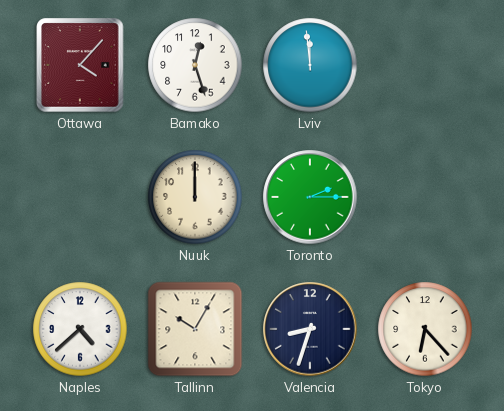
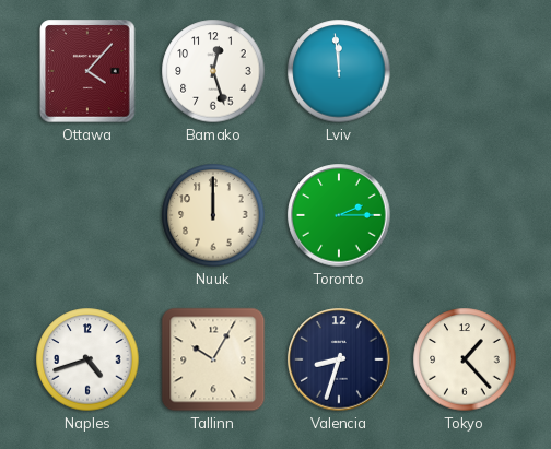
Naples: 4:38 -> 4:42 (87, 359)
Tokyo: 6:23 -> 1:23 (465, 359)
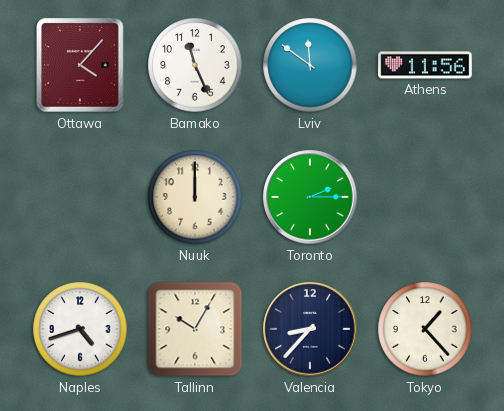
Bamako: 12:27 -> 11:26 (195, 65)
Lviv: 11:59 -> 11:51 (310, 65)
Athens: none -> 11:56 (425, 65)
Valencia: 8:33 -> 8:37 (310, 329)
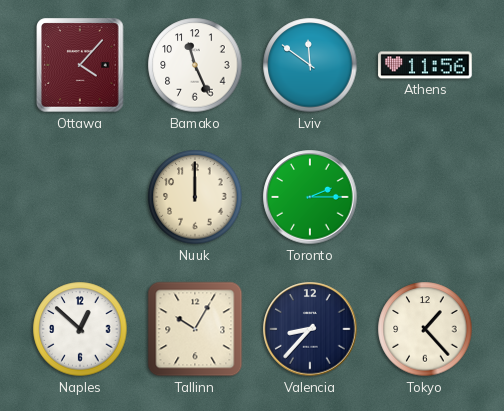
Naples: 4:42 -> 12:52 (80, 329)
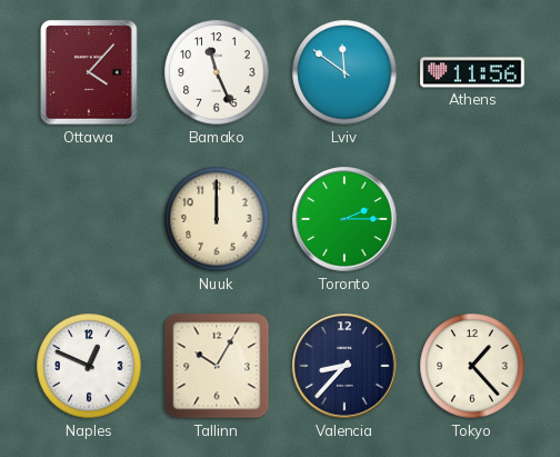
Naples: 12:52 -> 12:49 (89, 366)
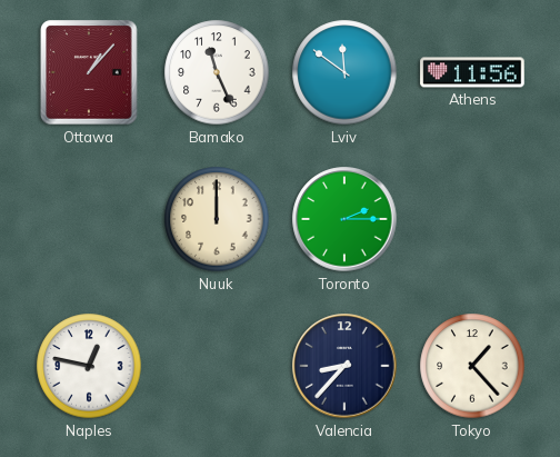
Ottawa: 4:07 -> 1:07 (89, 72)
Naples: 12:49 -> 12:47 (89, 366)
Tallinn: 10:05 -> none (217, 366)
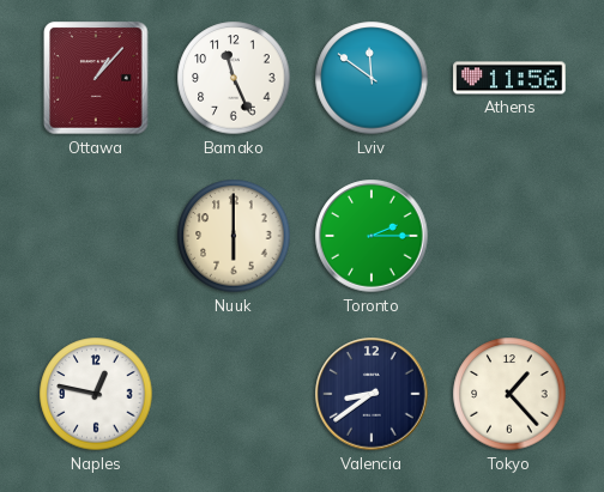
Nuuk: 12:00 -> 6:00 (234, 236)
Valencia: 8:37 -> 8:39 (372, 394)
